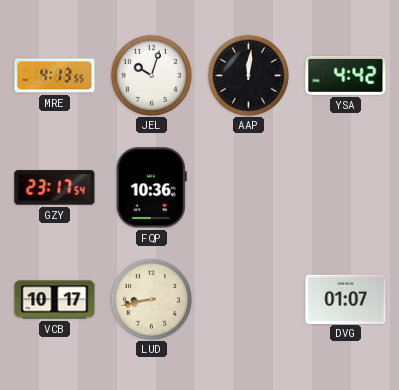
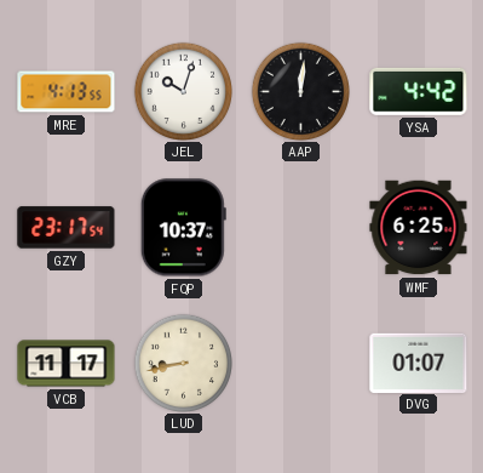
FQP: 10:36 -> 10:37 (183, 228)
WMF: none -> 6:25 (419, 228)
VCB: 10:17 -> 11:17 (67, 364)
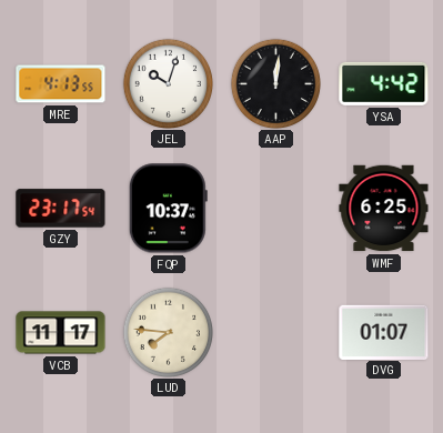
LUD: 8:43 -> 7:46 (168, 332)
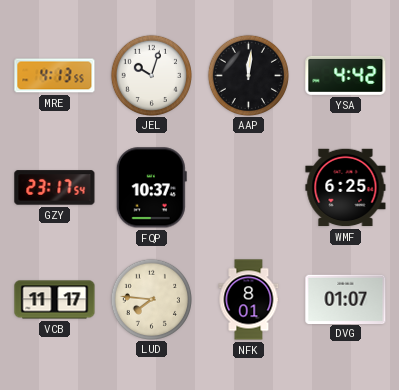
NFK: none -> 8:01 (249, 300)
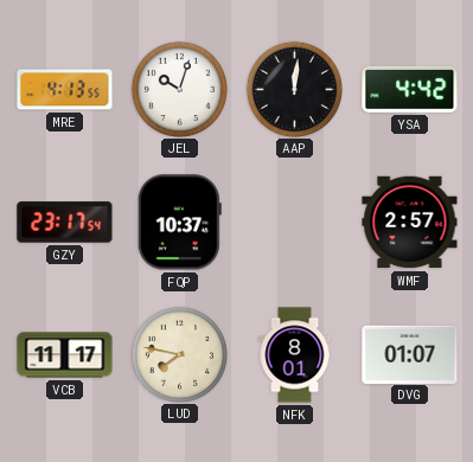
WMF: 6:25 -> 2:57 (410, 223)
LUD: 7:46 -> 7:47 (179, 354)
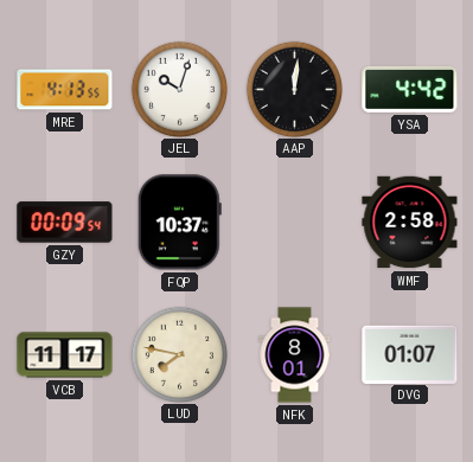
GZY: 23:17 -> 00:09 (65, 223)
WMF: 2:57 -> 2:58 (410, 223)
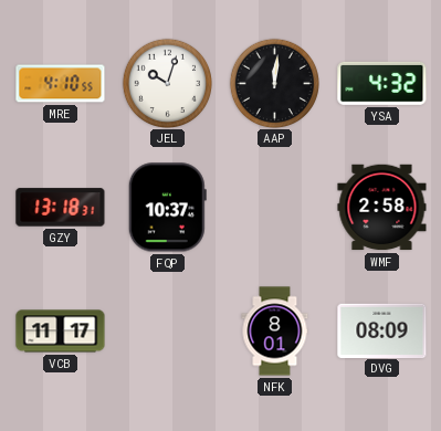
MRE: 4:13 -> 4:10 (61, 84)
YSA: 4:42 -> 4:32 (382, 83)
GZY: 00:09 -> 13:18 (61, 208)
LUD: 7:47 -> none (179, 354)
DVG: 01:07 -> 08:09 (382, 330)
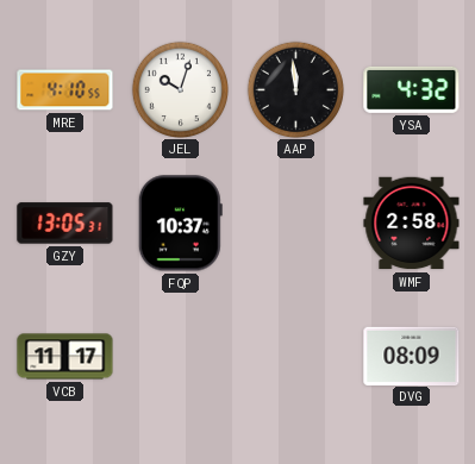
AAP: 12:01 -> 11:59 (295, 89)
GZY: 13:18 -> 13:05 (65, 224)
NFK: 8:01 -> none (275, 332)
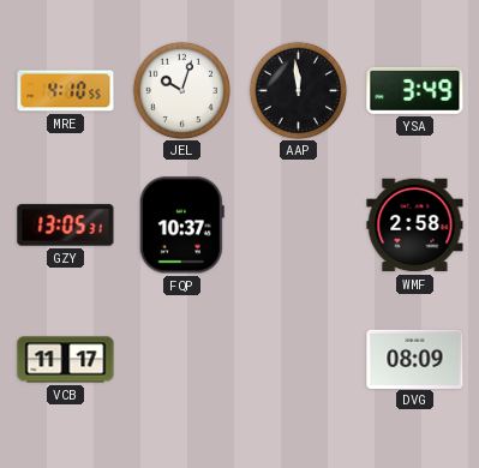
YSA: 4:32 -> 3:49 (415, 90)
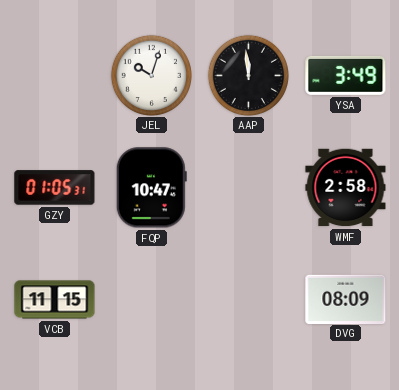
MRE: 4:10 -> none (66, 91)
GZY: 13:05 -> 01:05 (55, 188)
FQP: 10:37 -> 10:47 (151, 188)
VCB: 11:17 -> 11:15 (55, 300)
